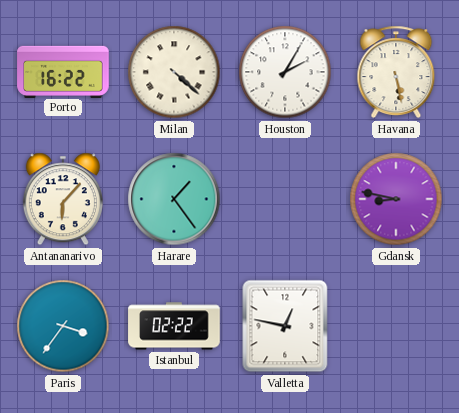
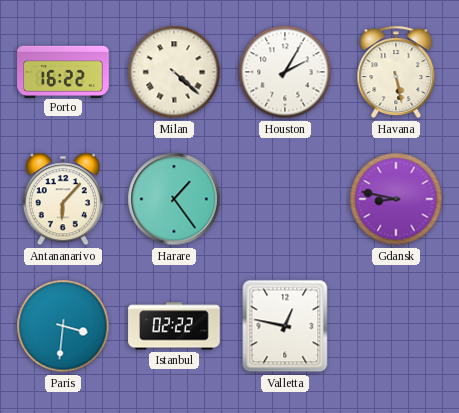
Paris: 3:36 -> 3:31 (63, 326)
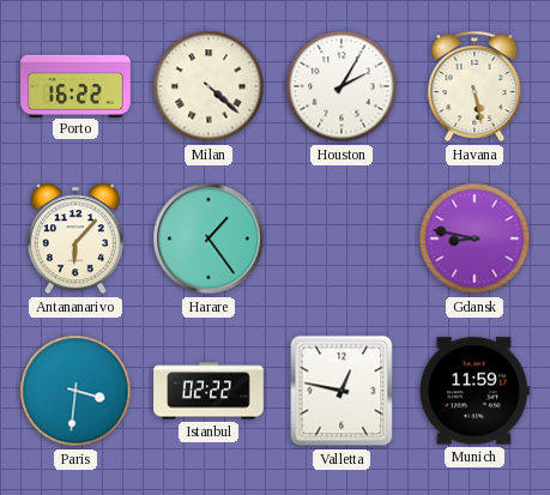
Munich: none -> 11:59 (475, 391)
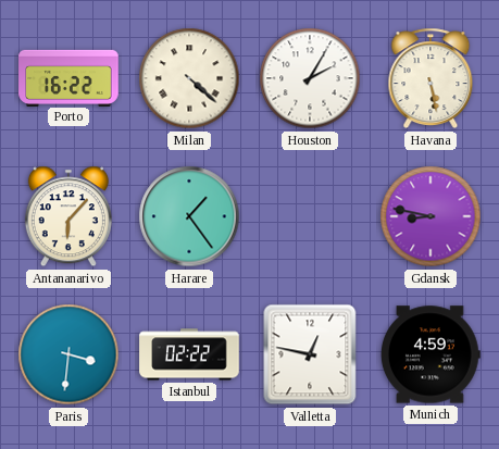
Munich: 11:59 -> 4:59 (431, 354)
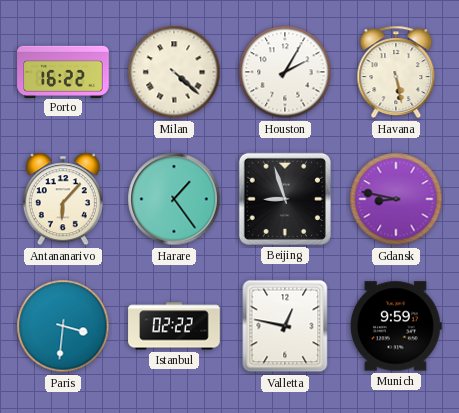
Beijing: none -> 8:57 (285, 199)
Munich: 4:59 -> 9:59 (396, 326)
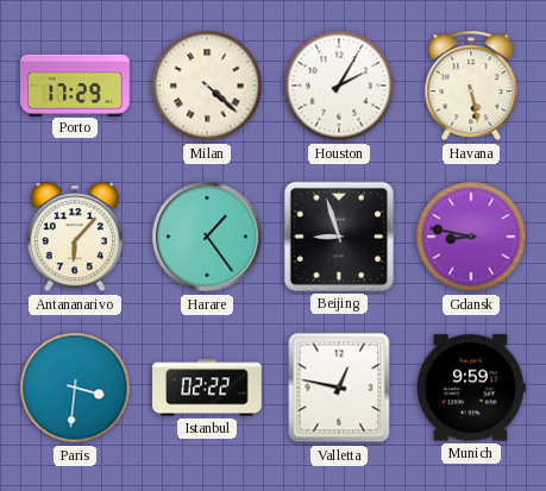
Porto: 16:22 -> 17:29 (75, 84)
